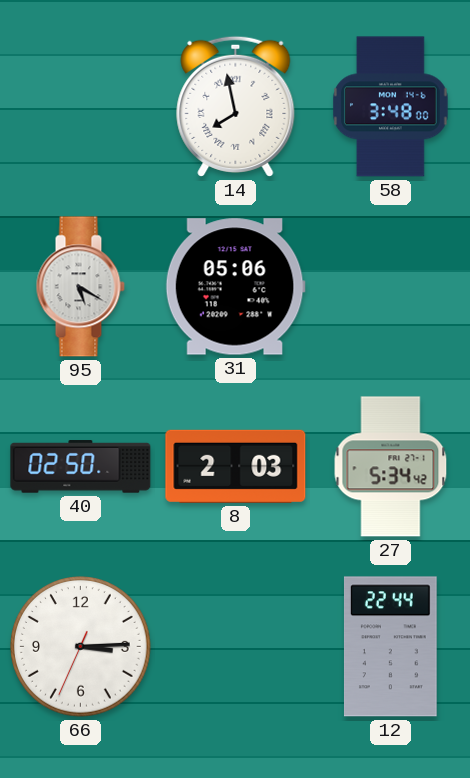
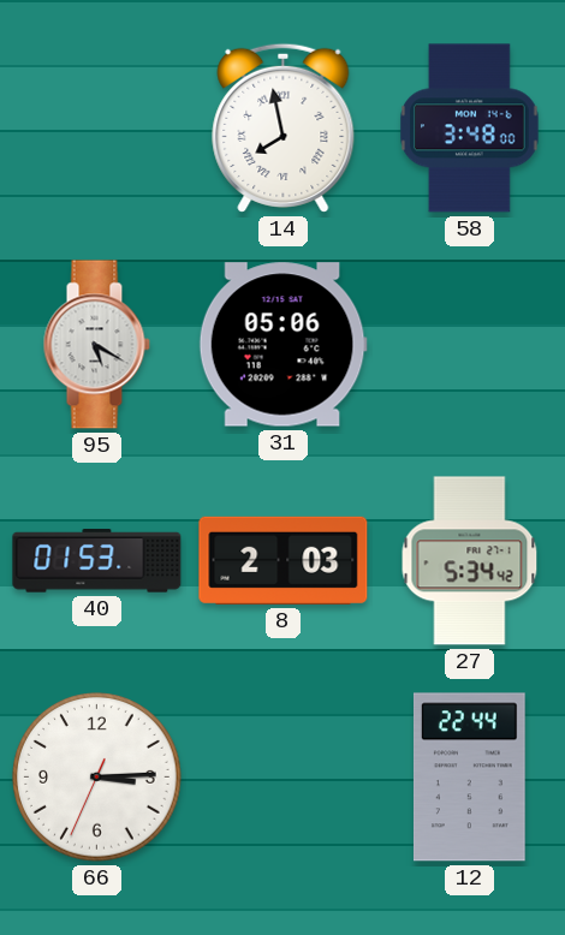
40: 02:50 -> 01:53 (97, 561)
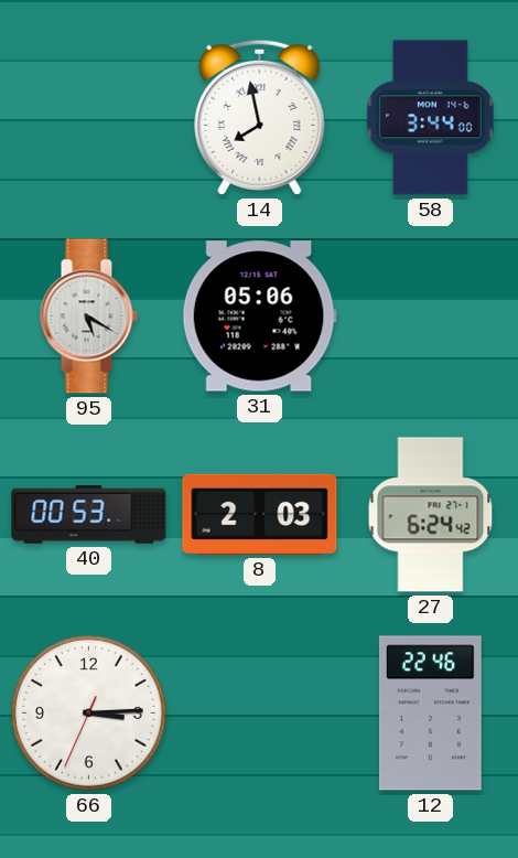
58: 3:48 -> 3:44 (431, 118)
40: 01:53 -> 00:53 (89, 515)
27: 5:34 -> 6:24 (431, 515)
12: 22:44 -> 22:46 (430, 714)
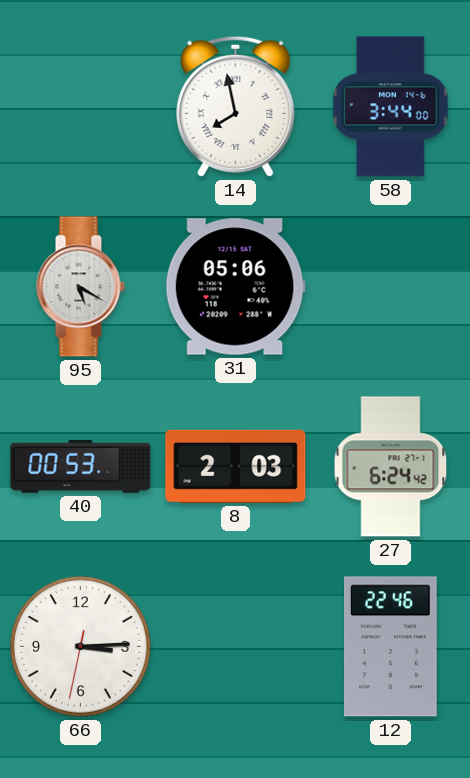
66: 3:14:34 -> 3:14:32 (81, 647)
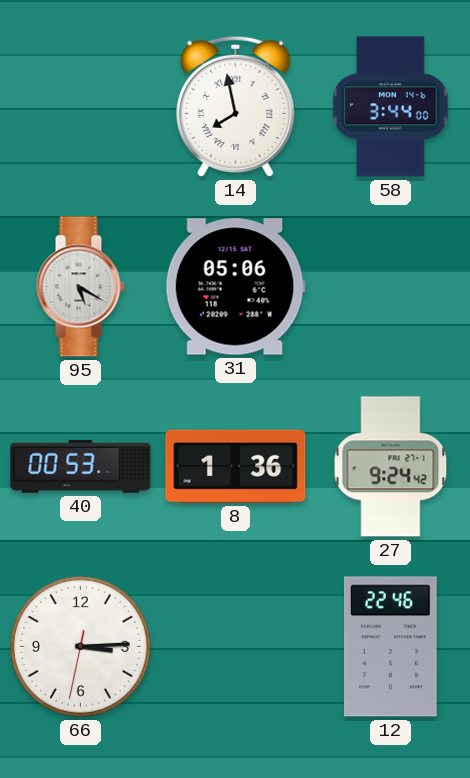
8: 2:03 -> 1:36 (236, 466)
27: 6:24 -> 9:24 (391, 467)
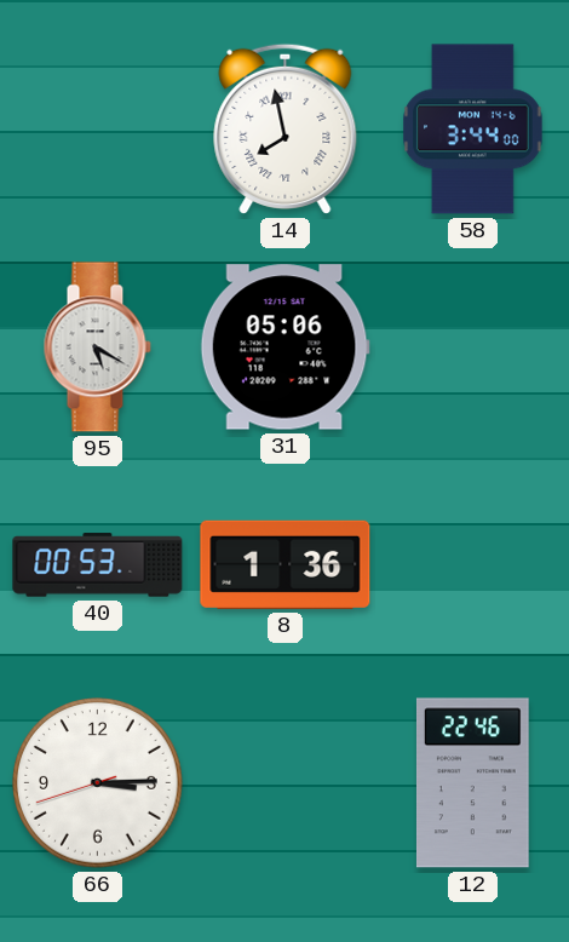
27: 9:24 -> none (391, 467)
66: 3:14:32 -> 3:14:42 (98, 783)
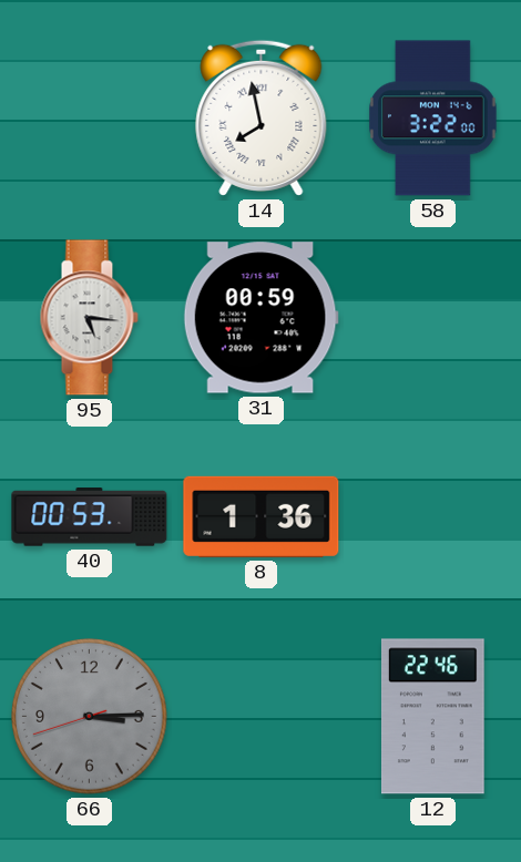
58: 3:44 -> 3:22 (433, 119)
95: 5:20 -> 5:16 (89, 318)
31: 05:06 -> 00:59 (260, 318)
66 dial: white -> grey (90, 717)
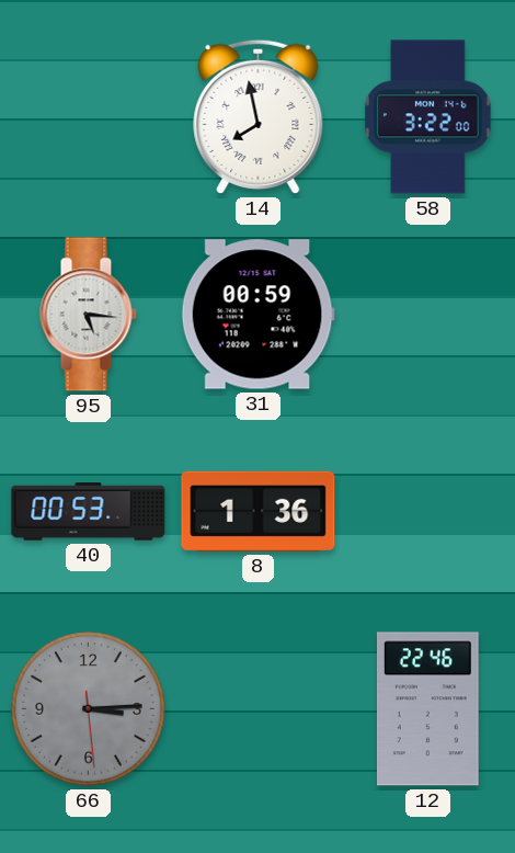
66: 3:14:42 -> 3:14:29 (89, 709)
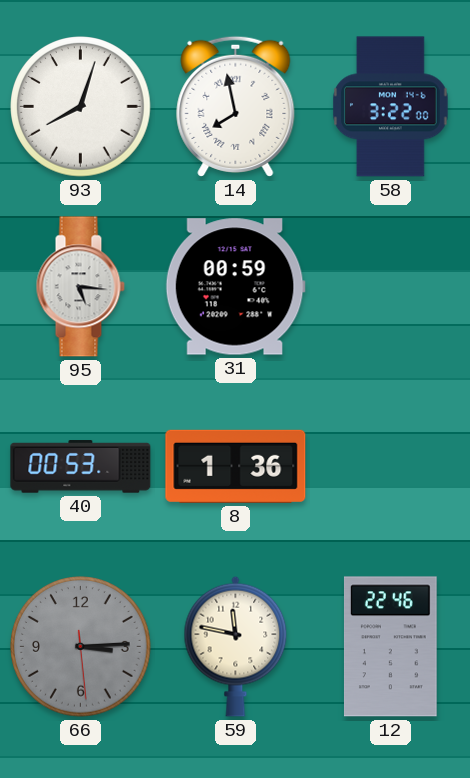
93: none -> 8:03 (81, 107)
59: none -> 11:47 (236, 646)
